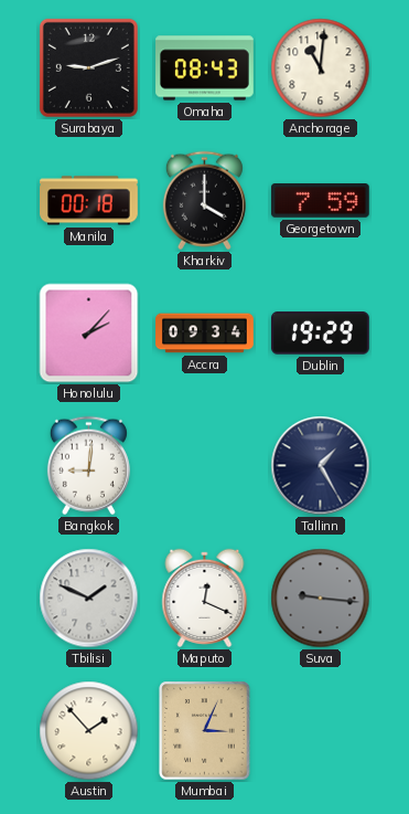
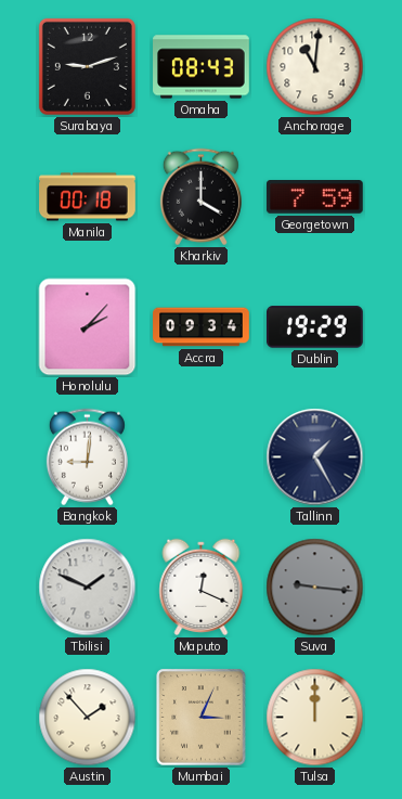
Tulsa: none -> 12:00 (315, 718)
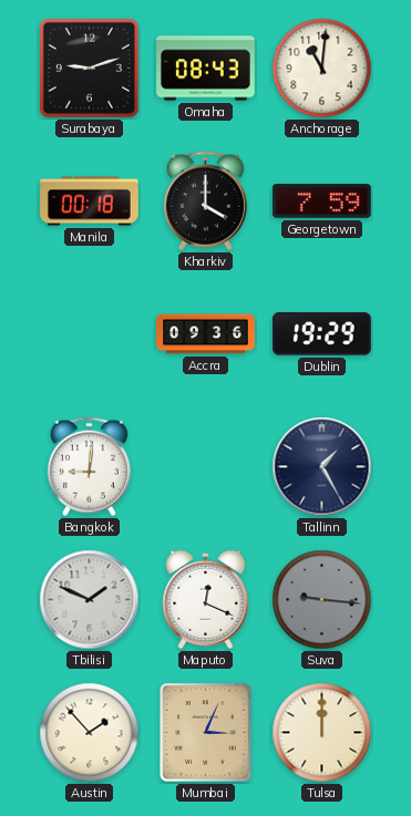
Honolulu: 2:07 -> none (88, 327)
Accra: 09:34 -> 09:36 (206, 334)
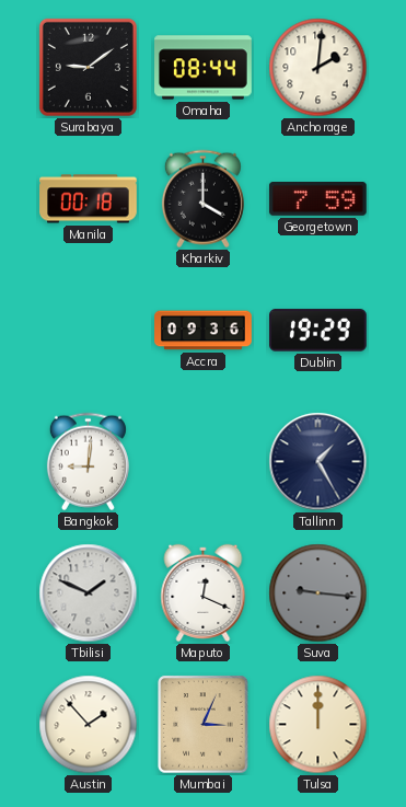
Surabaya: 9:12 -> 9:09 (88, 67)
Omaha: 08:43 -> 08:44 (204, 68)
Anchorage: 11:01 -> 2:01 (318, 68)
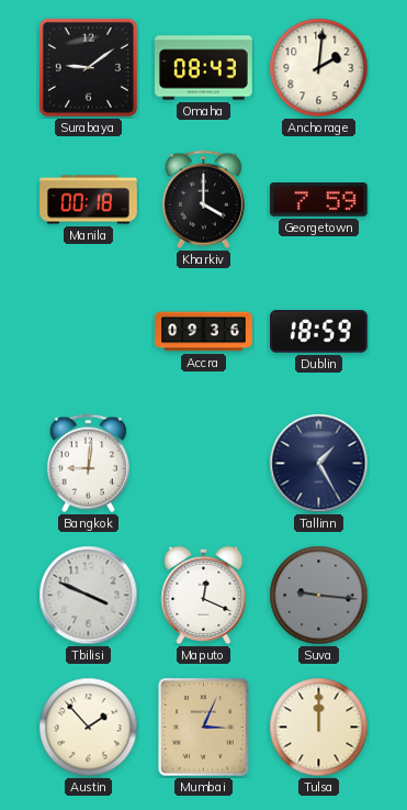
Omaha: 08:44 -> 08:43 (204, 68)
Dublin: 19:29 -> 18:59 (319, 332)
Tbilisi: 1:49 -> 3:49 (89, 596)
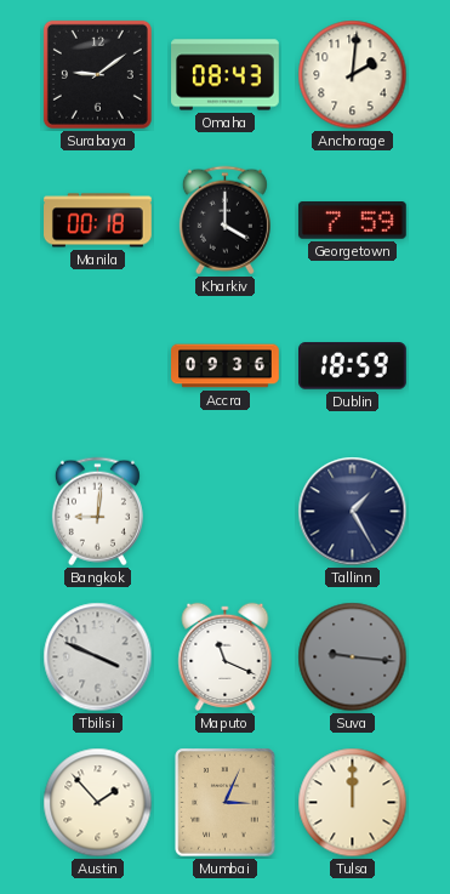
Maputo: 12:19 -> 11:19 (226, 656)
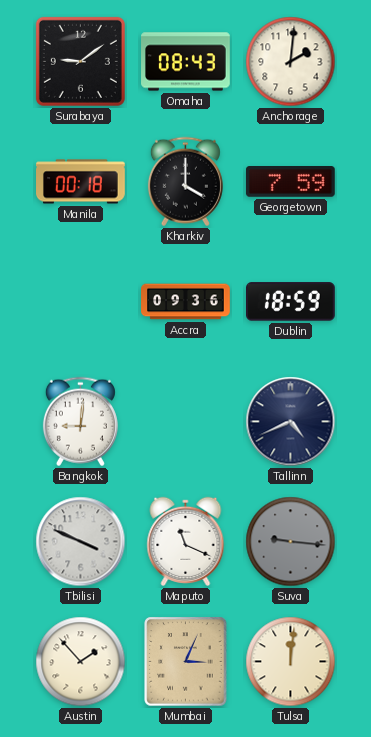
Tallinn: 1:25 -> 4:41 (291, 422)
Tulsa: 12:00 -> 12:01 (291, 662)
